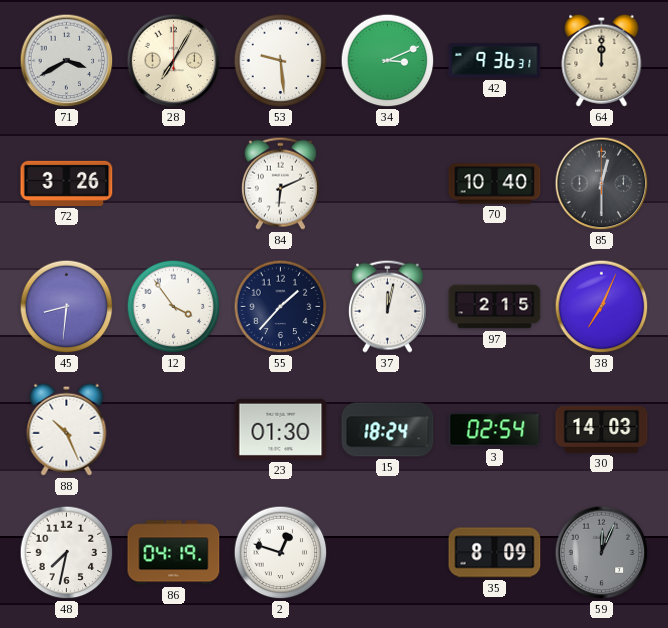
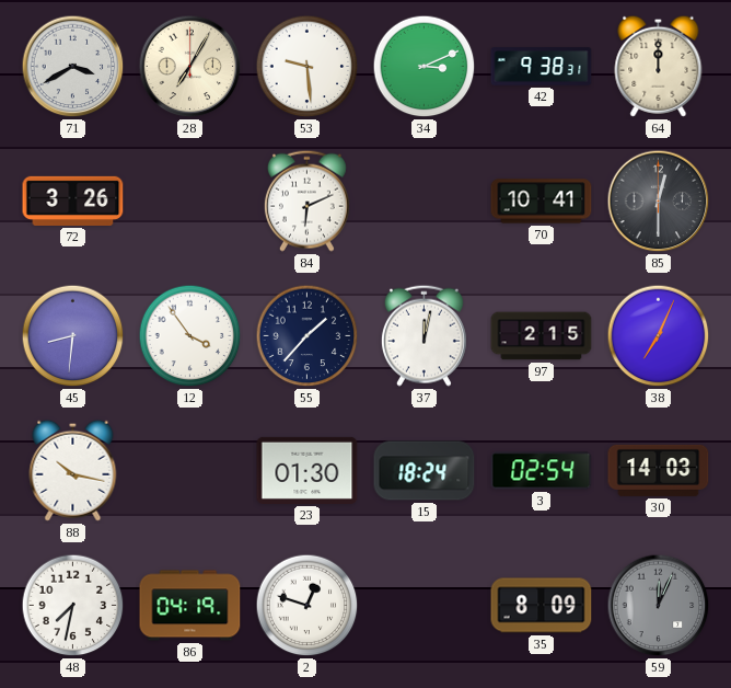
42: 9:36 -> 9:38 (542, 67)
70: 10:40 -> 10:41 (542, 202)
88: 10:26 -> 10:17 (73, 470)
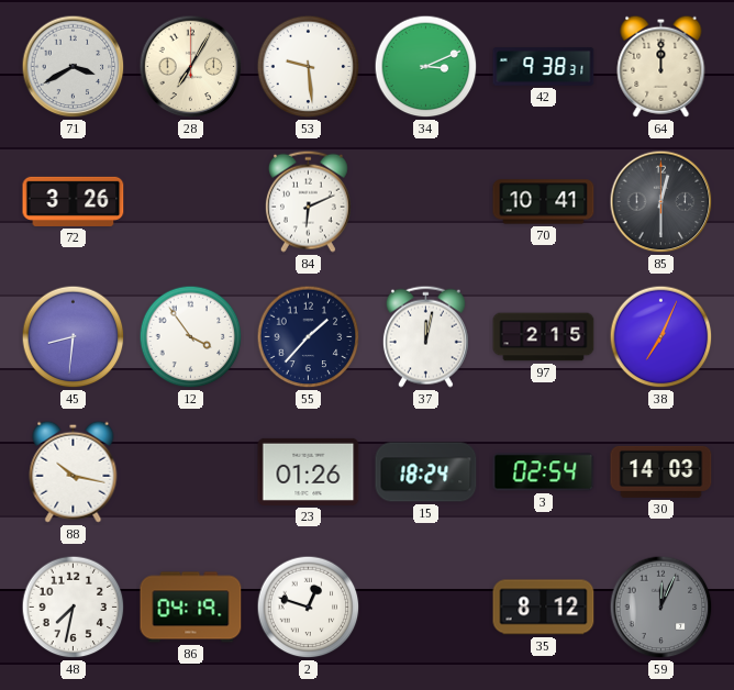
23: 01:30 -> 01:26 (309, 471)
35: 8:09 -> 8:12 (544, 608)
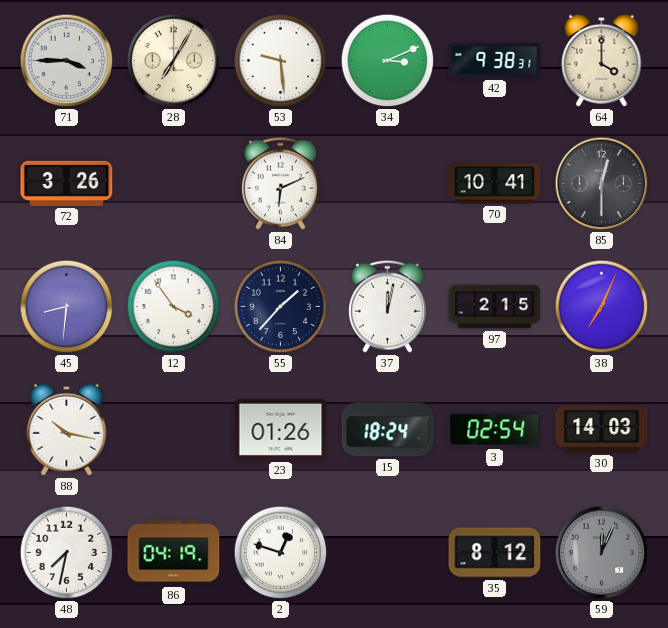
71: 3:40 -> 3:45 (67, 61)
64: 12:00 -> 4:00 (602, 60)
